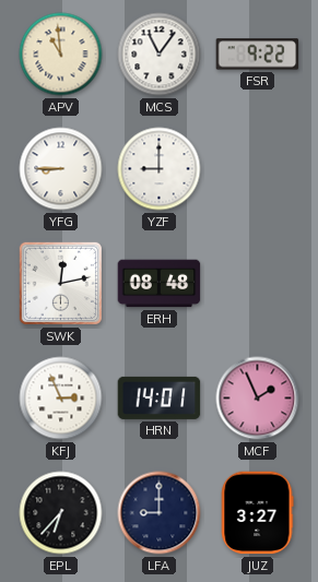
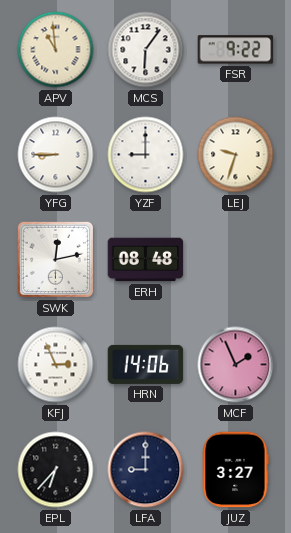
MCS: 11:06 -> 6:06 (146, 50)
LEJ: none -> 9:33 (236, 155)
HRN: 14:01 -> 14:06 (146, 364)
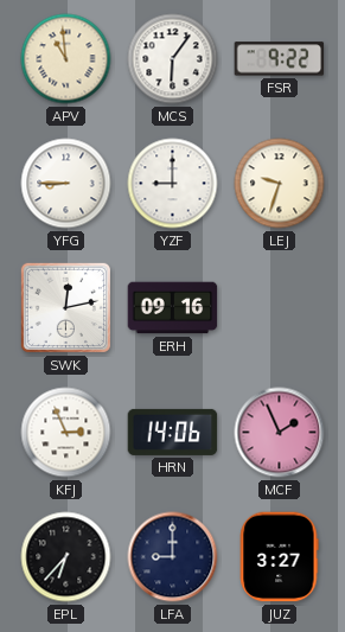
ERH: 08:48 -> 09:16 (173, 308)
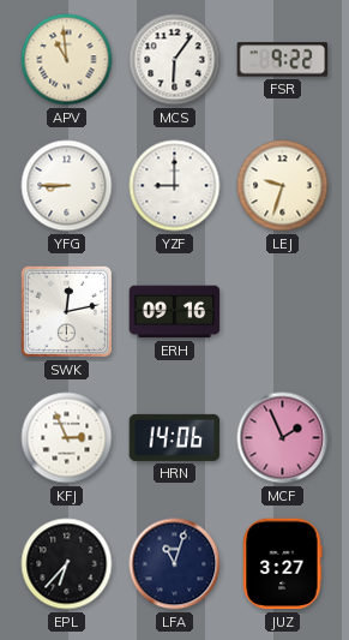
LFA: 9:00 -> 11:03 (175, 564)
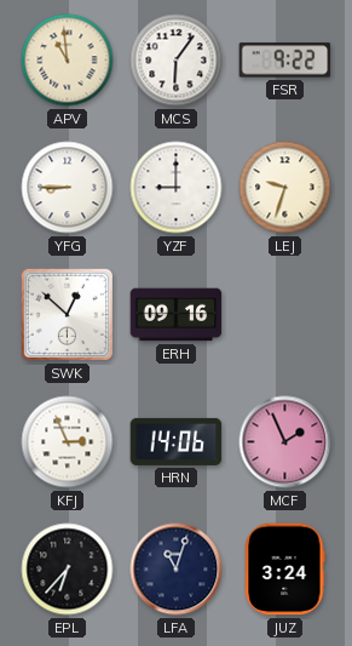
SWK: 12:13 -> 12:52 (67, 314)
JUZ: 3:27 -> 3:24 (284, 570)
